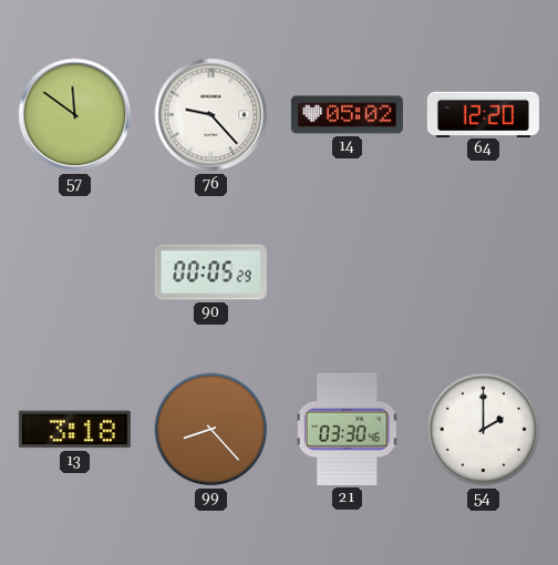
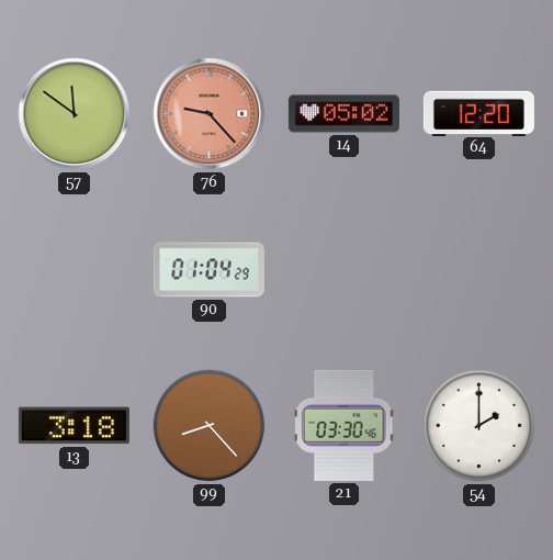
76 dial: white -> salmon (210, 114)
90: 00:05 -> 01:04 (208, 270)
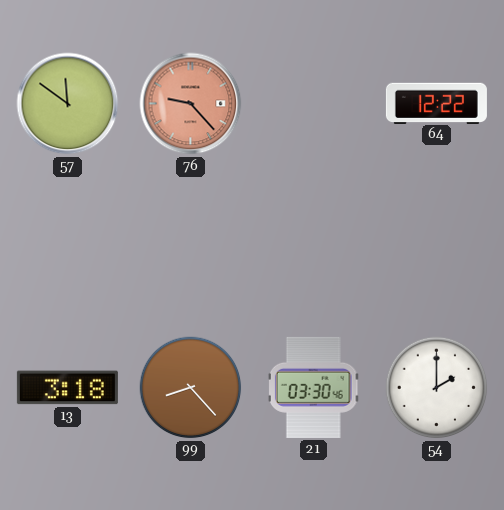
14: 05:02 -> none (343, 114)
64: 12:20 -> 12:22 (436, 103)
90: 01:04 -> none (208, 270)
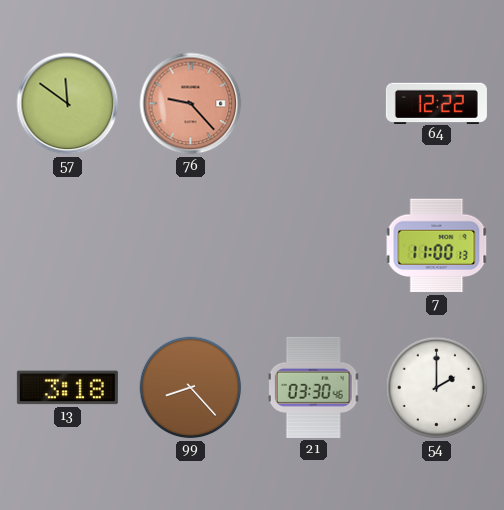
7: none -> 11:00 (437, 246)
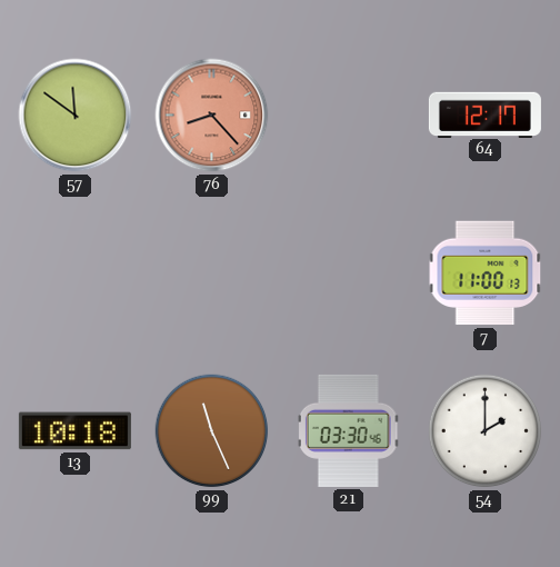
76: 9:23 -> 8:23 (212, 116)
64: 12:22 -> 12:17 (484, 115)
13: 3:18 -> 10:18 (74, 431)
99: 8:23 -> 11:26 (212, 431)
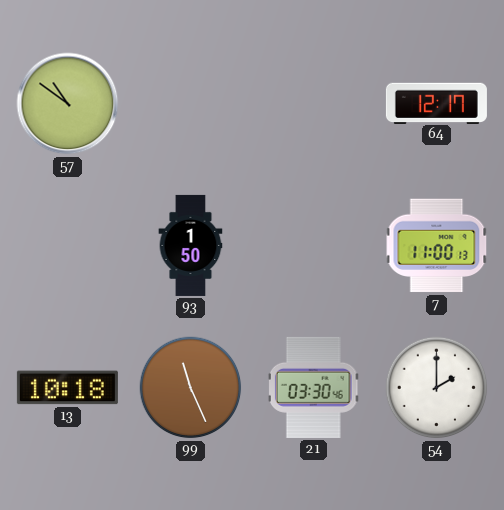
57: 11:51 -> 10:51 (68, 104)
76: 8:23 -> none (212, 116)
93: none -> 1:50 (191, 245)
